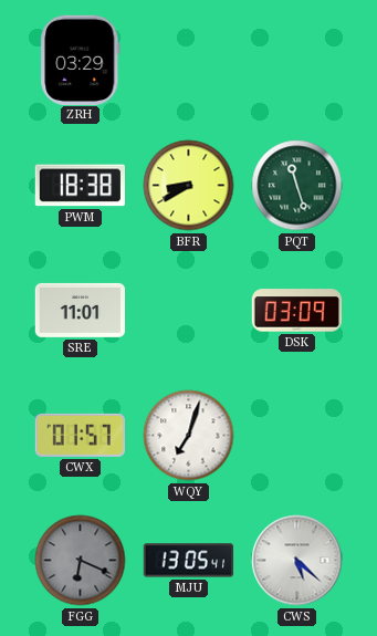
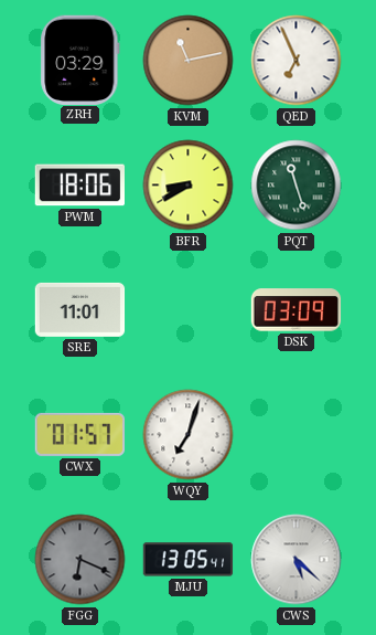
KVM: none -> 11:13 (189, 61)
QED: none -> 6:56 (297, 61)
PWM: 18:38 -> 18:06 (79, 186)
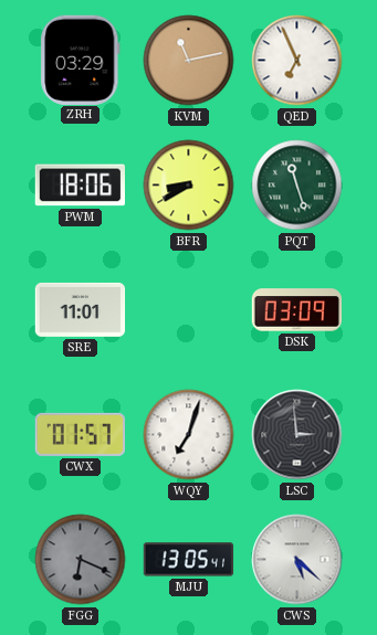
LSC: none -> 2:59 (297, 435)
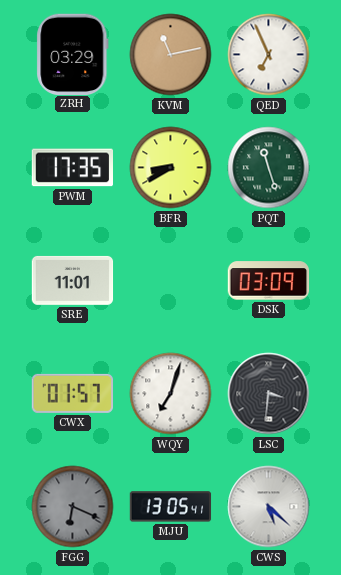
PWM: 18:06 -> 17:35 (72, 168)
LSC: 2:59 -> 3:31 (269, 394)
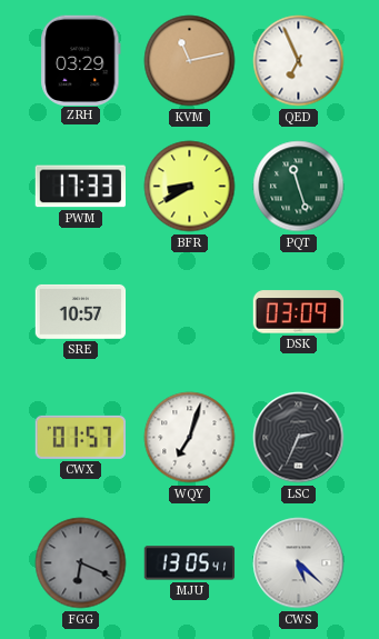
PWM: 17:35 -> 17:33 (80, 187)
SRE: 11:01 -> 10:57 (81, 311)
LSC: 3:31 -> 2:34 (299, 438)
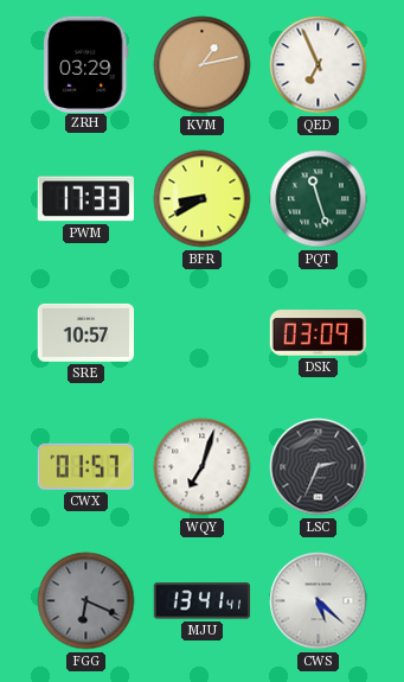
KVM: 11:13 -> 1:13 (203, 65)
MJU: 13:05 -> 13:41 (203, 601)
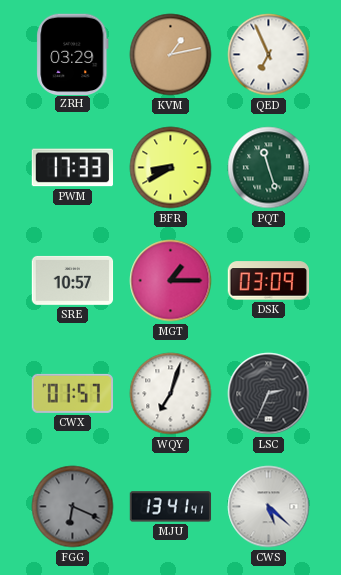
MGT: none -> 1:15 (171, 281)
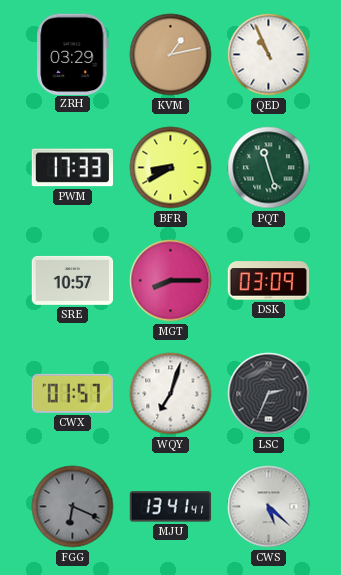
QED: 6:56 -> 10:56 (269, 55)
MGT: 1:15 -> 8:15 (171, 281)
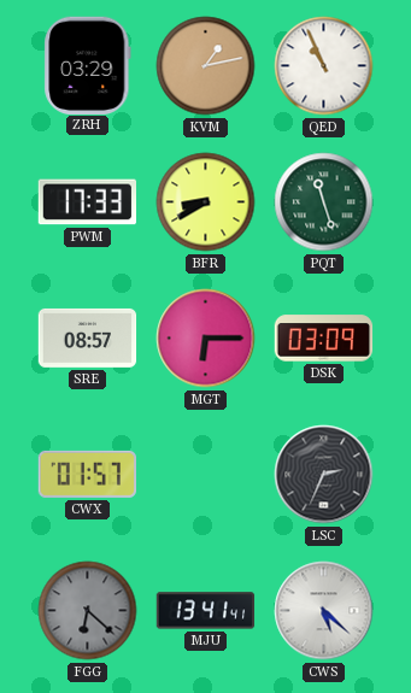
SRE: 10:57 -> 08:57 (88, 337)
MGT: 8:15 -> 6:15 (206, 339)
WQY: 7:03 -> none (171, 394)
FGG: 6:19 -> 6:22 (88, 611)
